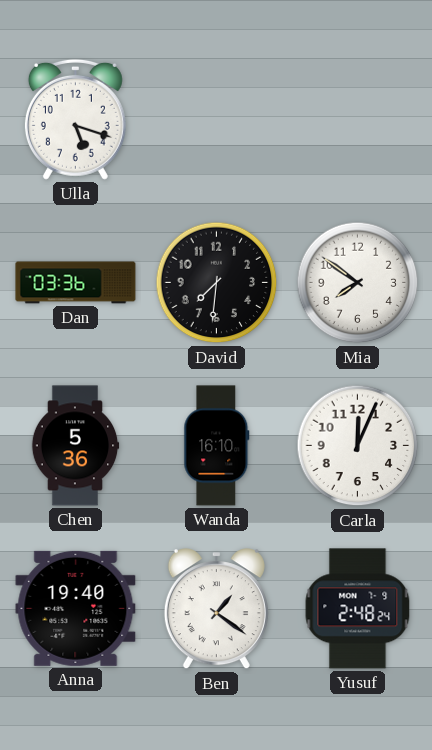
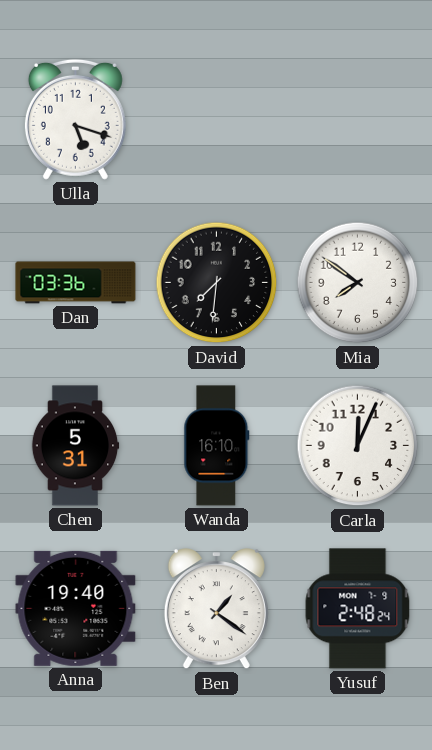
Chen: 5:36 -> 5:31 (75, 446)
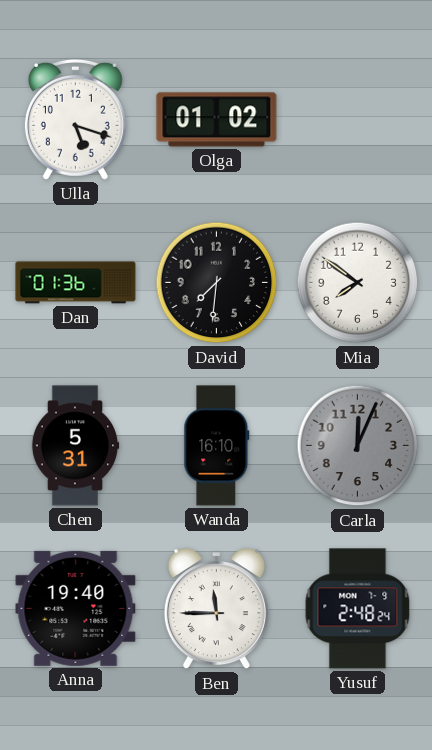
Olga: none -> 01:02 (217, 120)
Dan: 03:36 -> 01:36 (76, 283)
Carla dial: white -> grey (358, 446)
Ben: 1:21 -> 11:45 (216, 609)
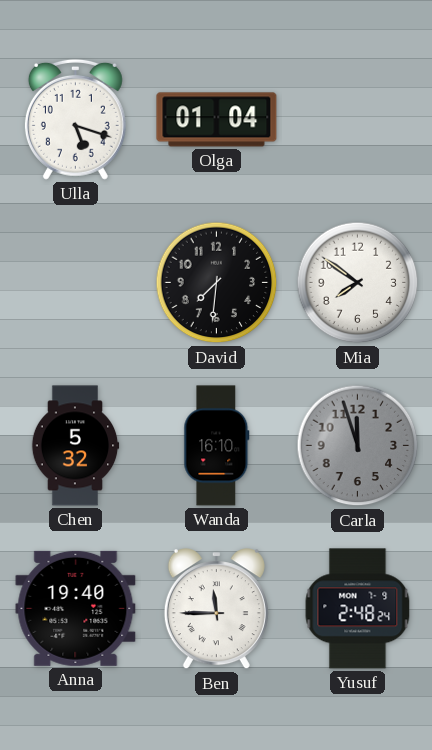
Olga: 01:02 -> 01:04 (217, 120)
Dan: 01:36 -> none (76, 283)
Chen: 5:31 -> 5:32 (75, 446)
Carla: 12:04 -> 11:57 (358, 446)
